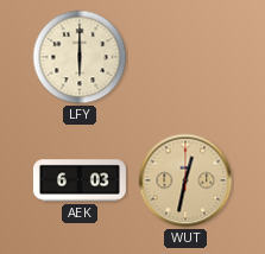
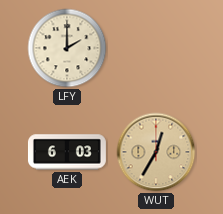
LFY: 6:00 -> 2:00 (67, 48)
WUT: 12:32 -> 12:35 (156, 152)
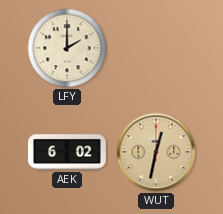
AEK: 6:03 -> 6:02 (67, 152)
WUT: 12:35 -> 12:32 (156, 152)
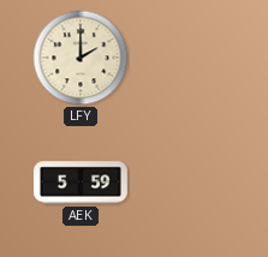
AEK: 6:02 -> 5:59 (81, 183)
WUT: 12:32 -> none (156, 152)
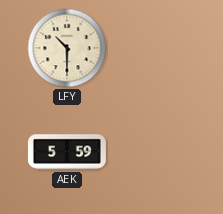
LFY: 2:00 -> 10:30 (67, 48)
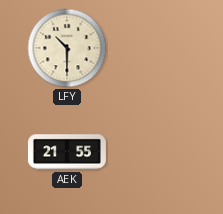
AEK: 5:59 -> 21:55 (67, 152)
